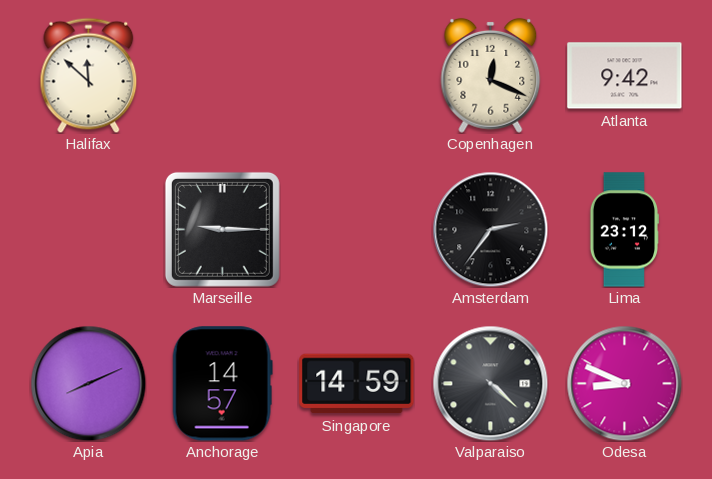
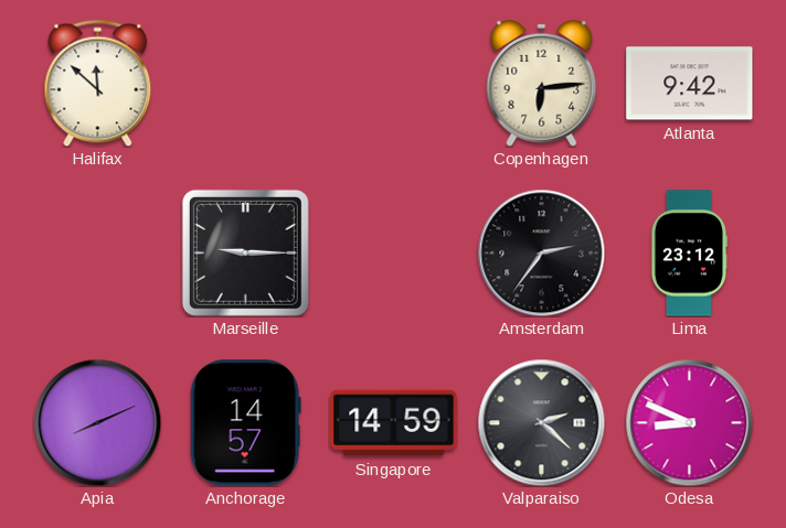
Copenhagen: 12:19 -> 6:14 (542, 83)
Valparaiso: 4:22 -> 2:22 (541, 422)
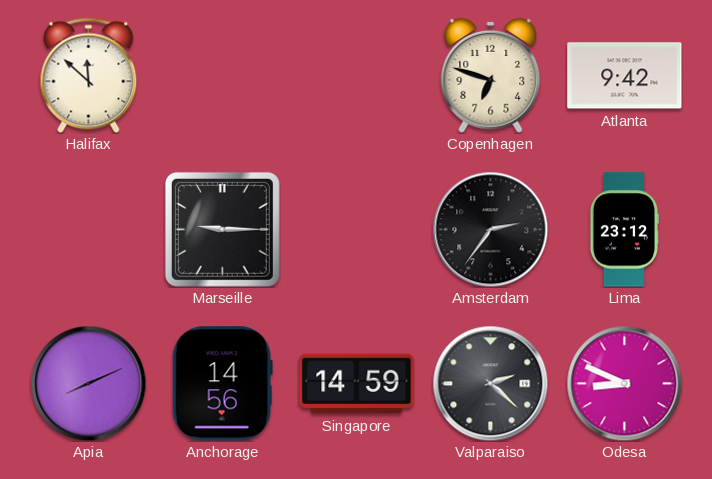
Copenhagen: 6:14 -> 6:48 (491, 75)
Anchorage: 14:57 -> 14:56 (222, 384)
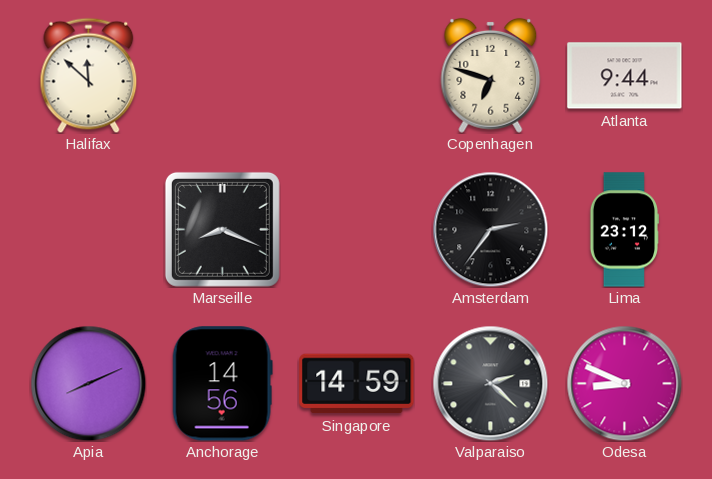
Atlanta: 9:42 -> 9:44 (625, 76)
Marseille: 9:15 -> 8:19 (222, 229)
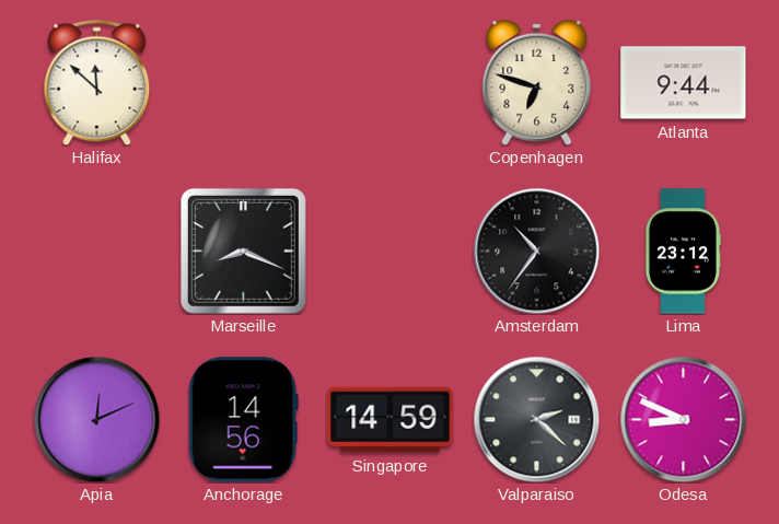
Amsterdam: 2:36 -> 10:36 (536, 251)
Apia: 8:11 -> 12:11 (96, 419)
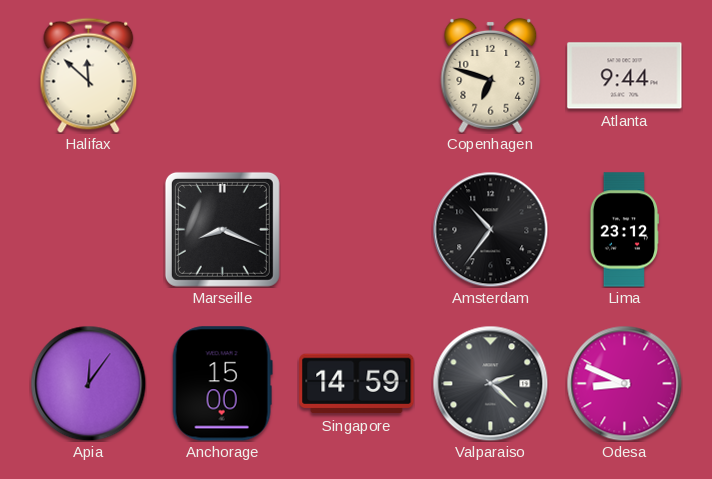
Apia: 12:11 -> 12:06 (88, 383)
Anchorage: 14:56 -> 15:00 (222, 384)
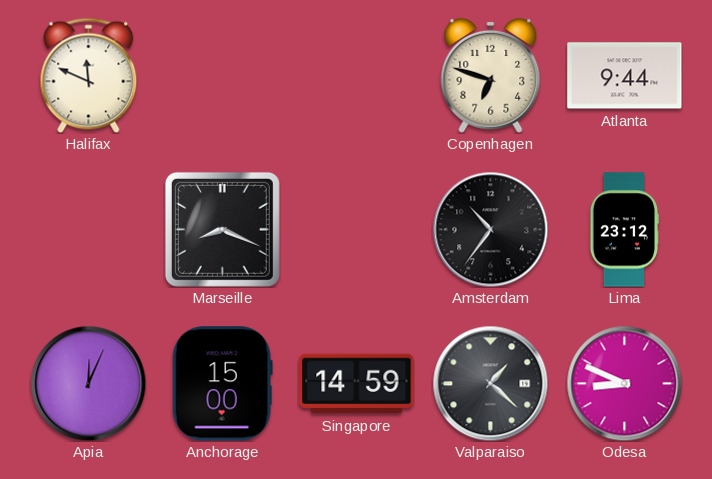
Halifax: 11:52 -> 11:49 (89, 75)
Apia: 12:06 -> 12:04 (88, 383)
Valparaiso: 2:22 -> 1:22 (490, 383)
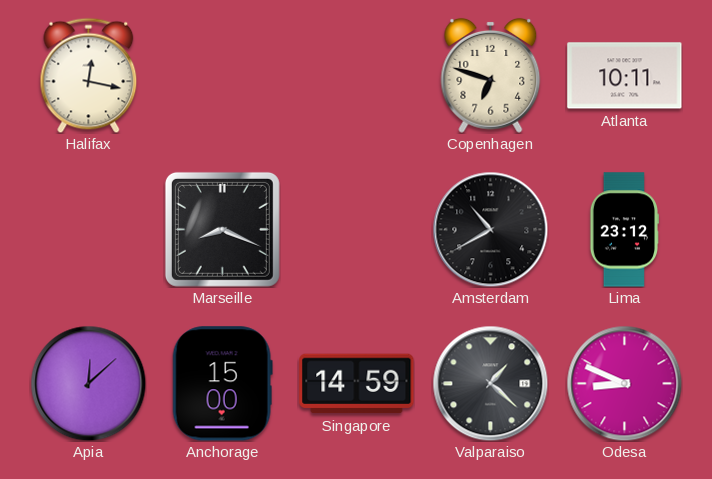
Halifax: 11:49 -> 12:17 (89, 75)
Atlanta: 9:44 -> 10:11 (625, 76)
Amsterdam: 10:36 -> 10:40 (490, 229)
Apia: 12:04 -> 12:08 (88, 383)
